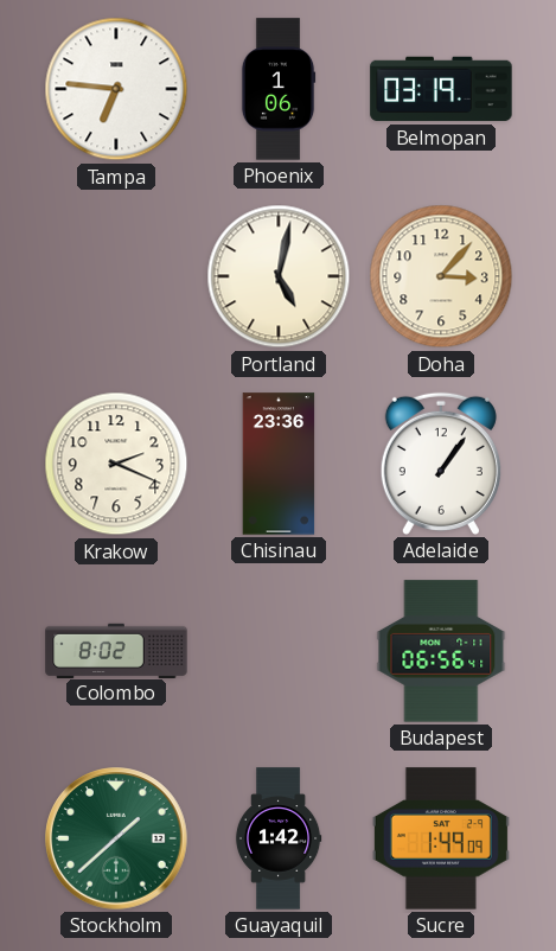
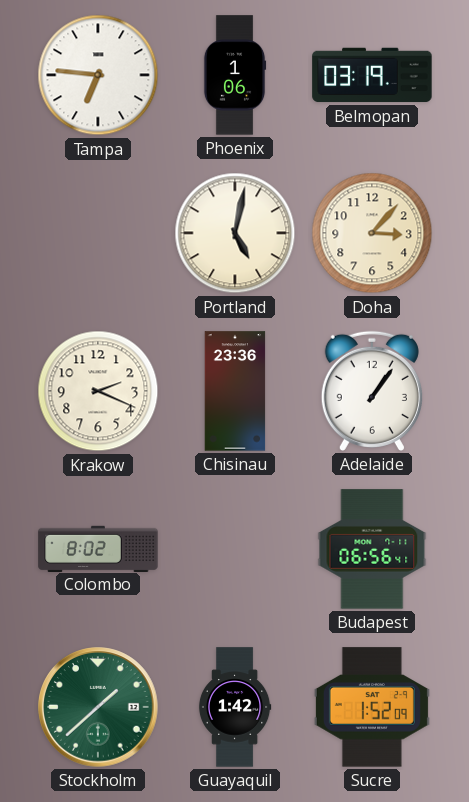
Sucre: 1:49 -> 1:52 (372, 707)
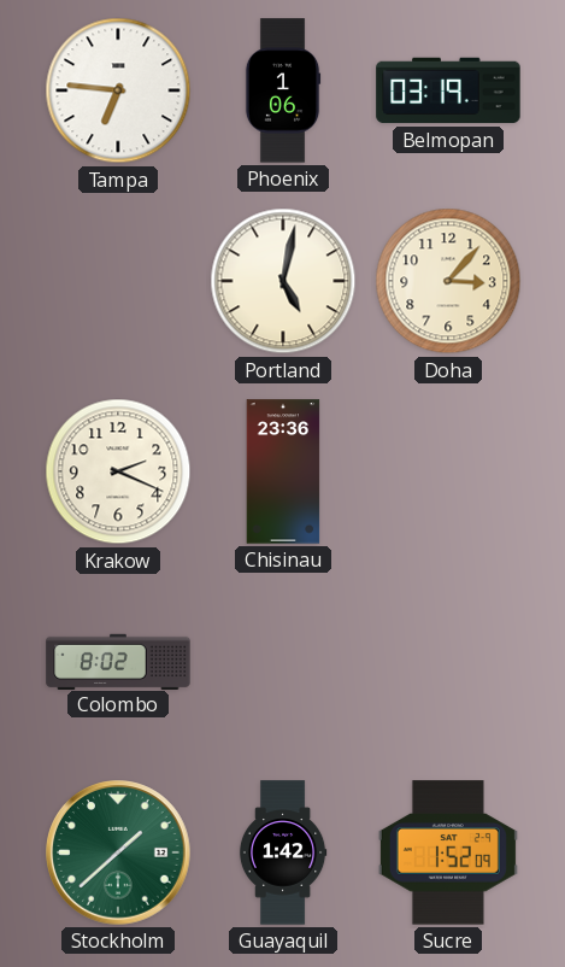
Adelaide: 1:06 -> none (372, 391)
Budapest: 06:56 -> none (372, 549)
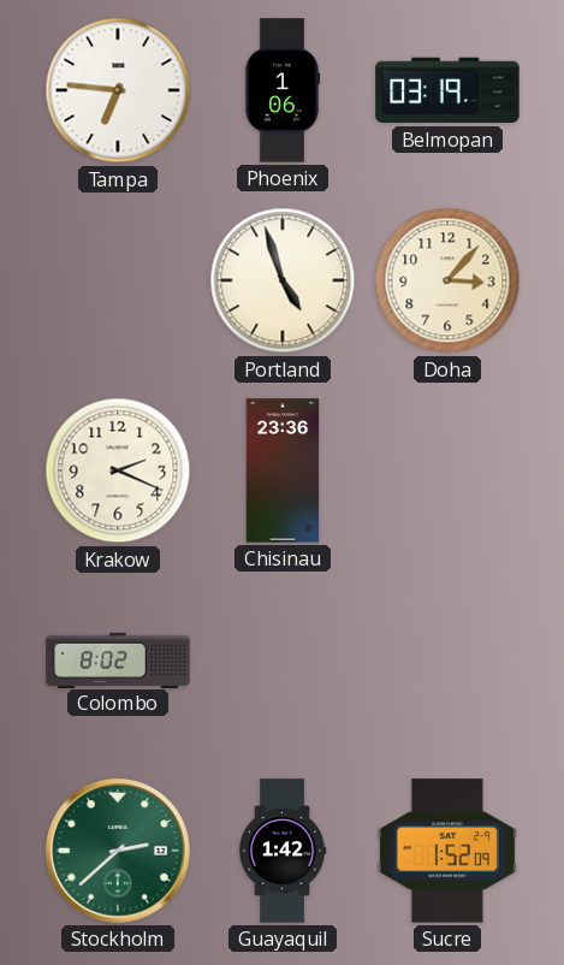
Portland: 5:02 -> 4:57 (283, 280)
Stockholm: 1:38 -> 2:38 (118, 851)
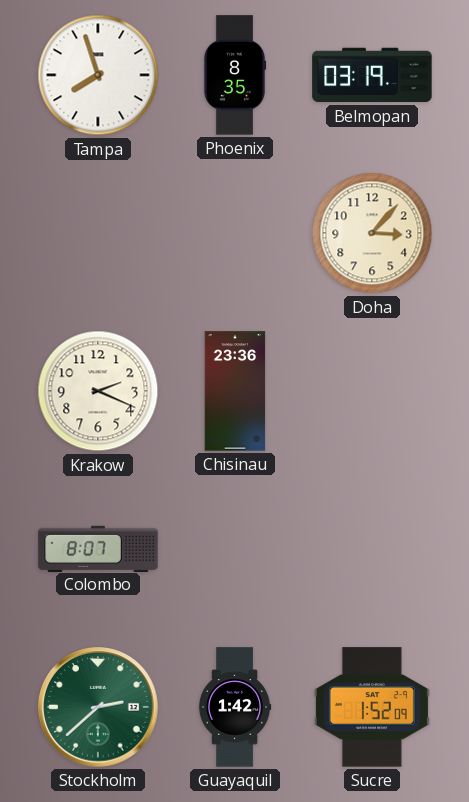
Tampa: 6:46 -> 7:57 (98, 75)
Phoenix: 1:06 -> 8:35 (235, 75)
Portland: 4:57 -> none (283, 280)
Colombo: 8:02 -> 8:07 (98, 548)
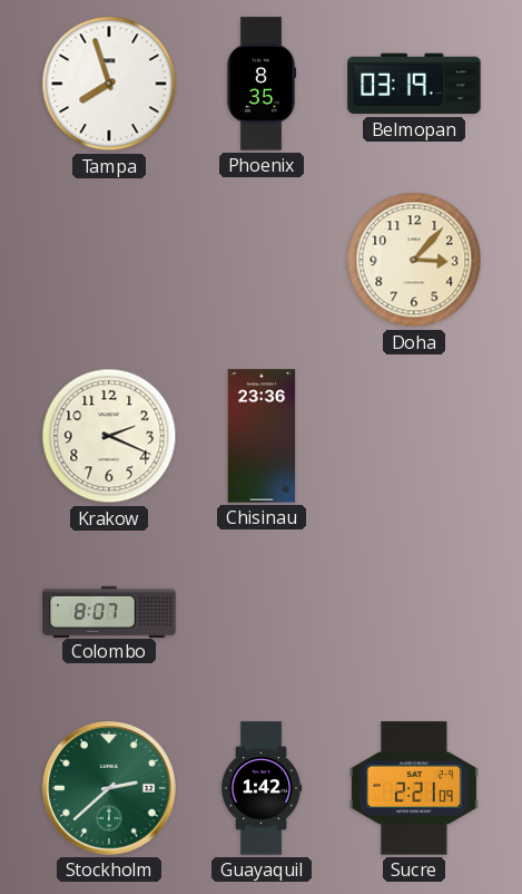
Sucre: 1:52 -> 2:21 (414, 788)
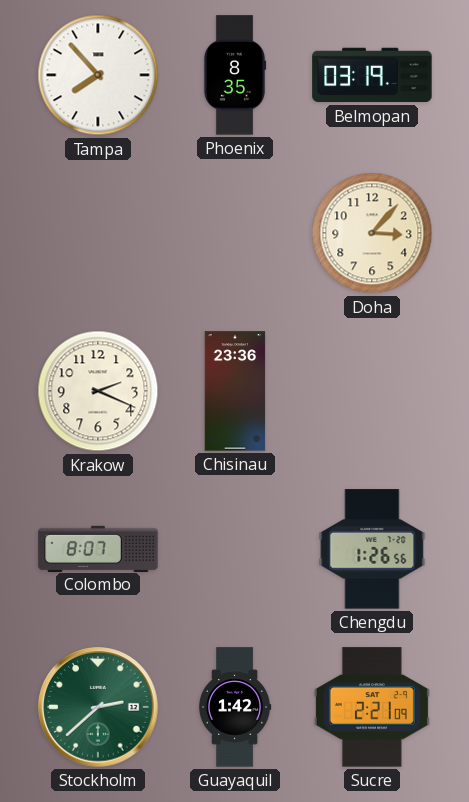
Tampa: 7:57 -> 7:53 (98, 75)
Chengdu: none -> 1:26 (372, 549)
